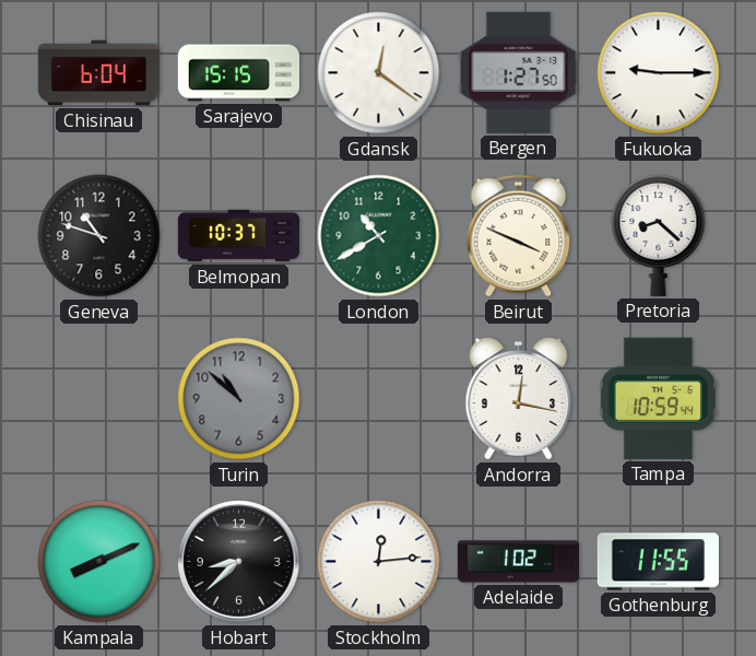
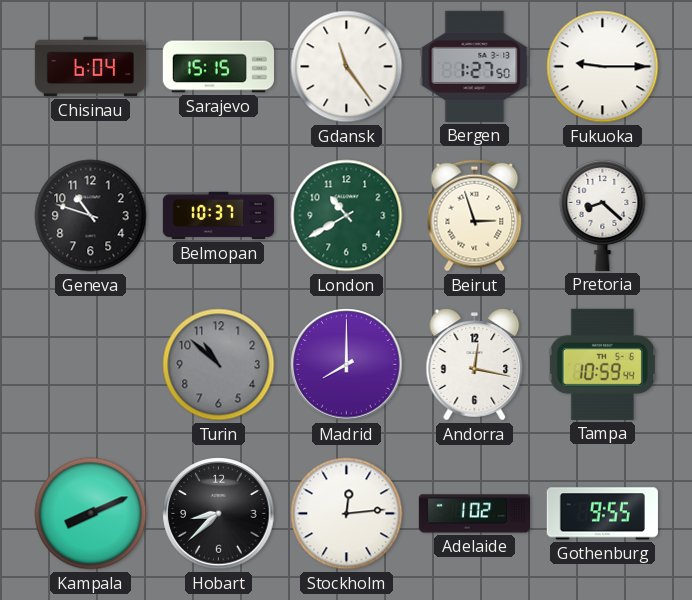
Gdansk: 12:21 -> 11:24 (347, 67)
Beirut: 3:49 -> 2:57 (475, 216)
Madrid: none -> 8:00 (347, 365)
Gothenburg: 11:55 -> 9:55 (602, 514)
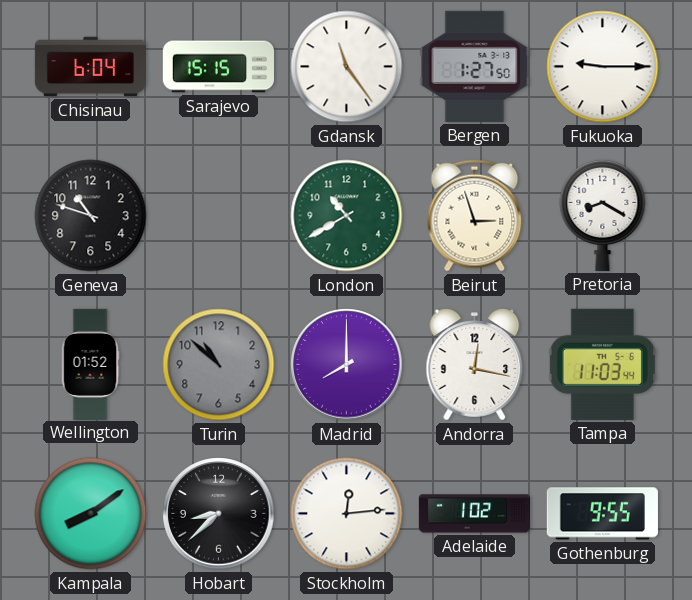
Belmopan: 10:37 -> none (218, 216)
Pretoria: 8:22 -> 8:20 (603, 215)
Wellington: none -> 01:52 (90, 364)
Tampa: 10:59 -> 11:03 (602, 364)
Kampala: 8:11 -> 8:09 (91, 514)
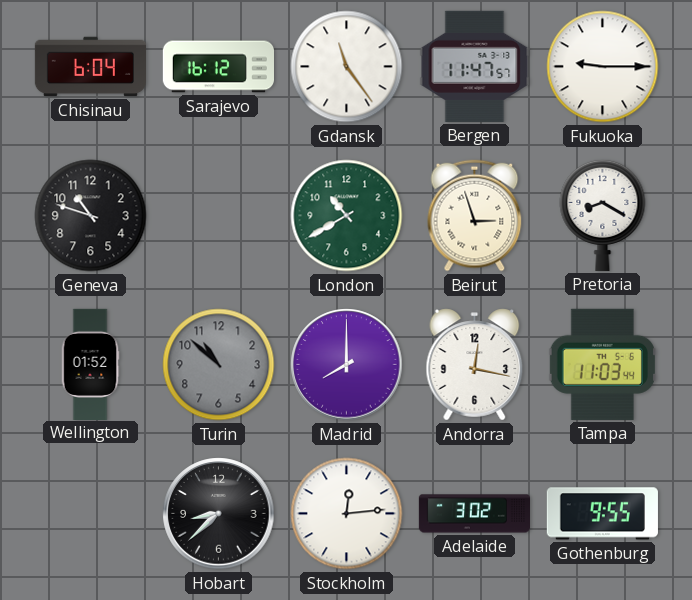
Sarajevo: 15:15 -> 16:12 (218, 67)
Bergen: 1:27 -> 11:47 (475, 66)
Kampala: 8:09 -> none (91, 514)
Adelaide: 1:02 -> 3:02 (474, 514)
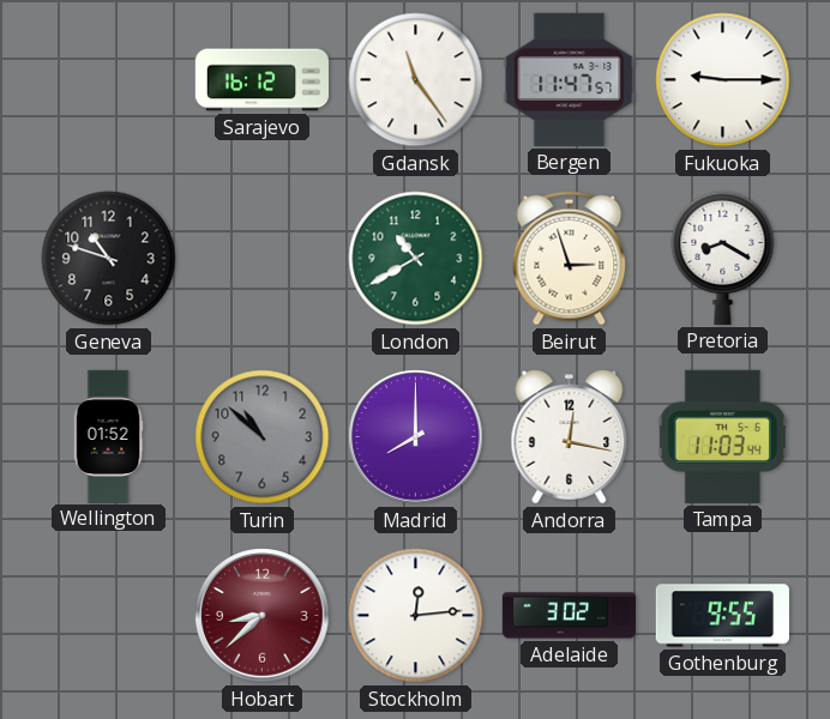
Chisinau: 6:04 -> none (90, 67)
Hobart dial: black -> burgundy (263, 616)
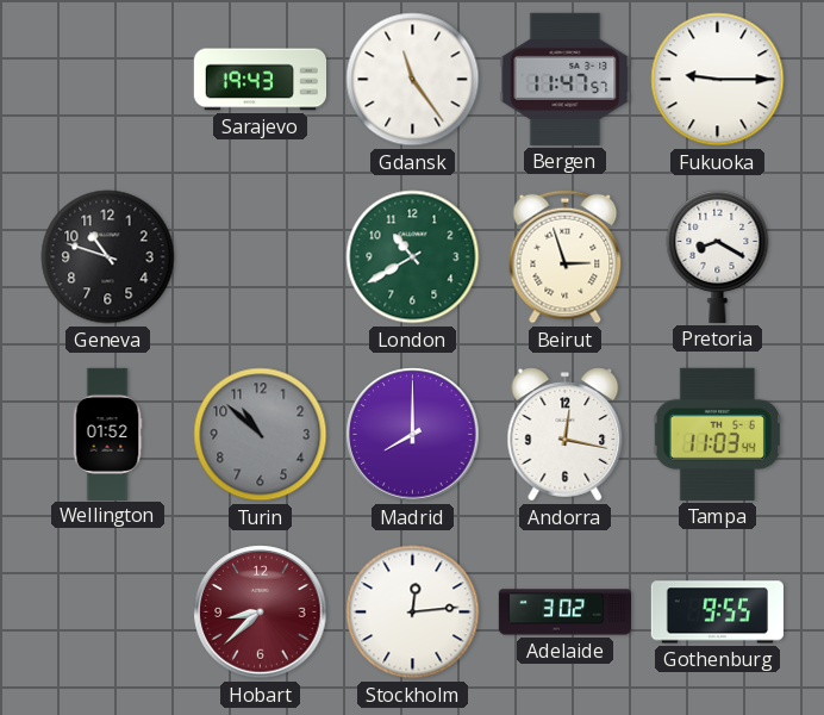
Sarajevo: 16:12 -> 19:43 (260, 80)
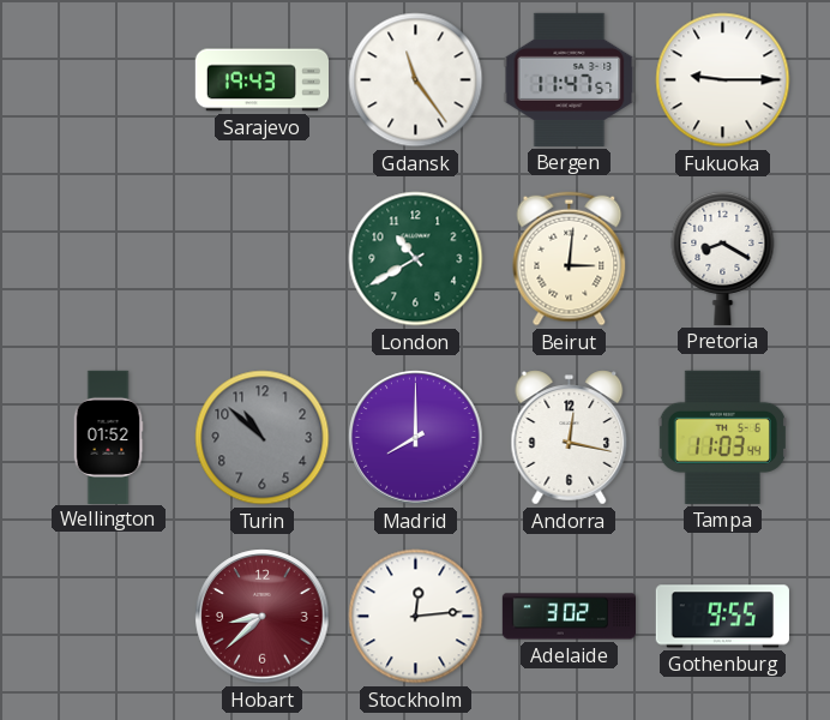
Geneva: 10:48 -> none (108, 257)
Beirut: 2:57 -> 3:01 (570, 259)
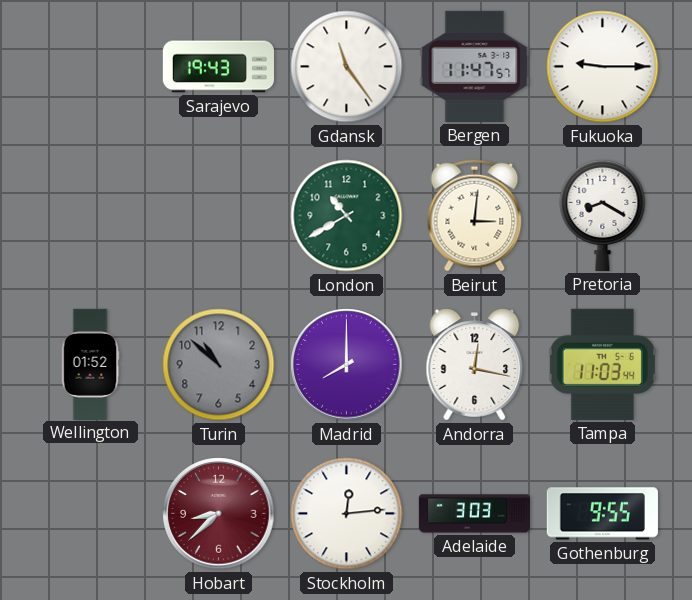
Adelaide: 3:02 -> 3:03 (474, 514)
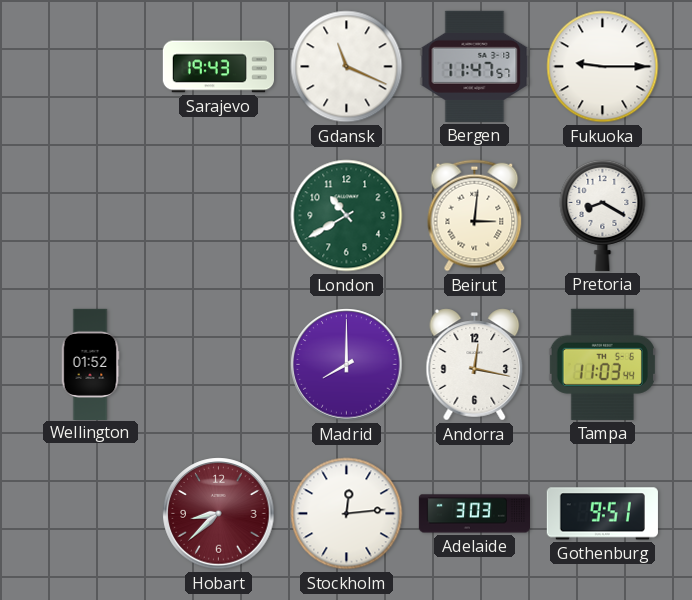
Gdansk: 11:24 -> 11:19 (347, 67)
Turin: 10:52 -> none (219, 365)
Gothenburg: 9:55 -> 9:51 (602, 514)
